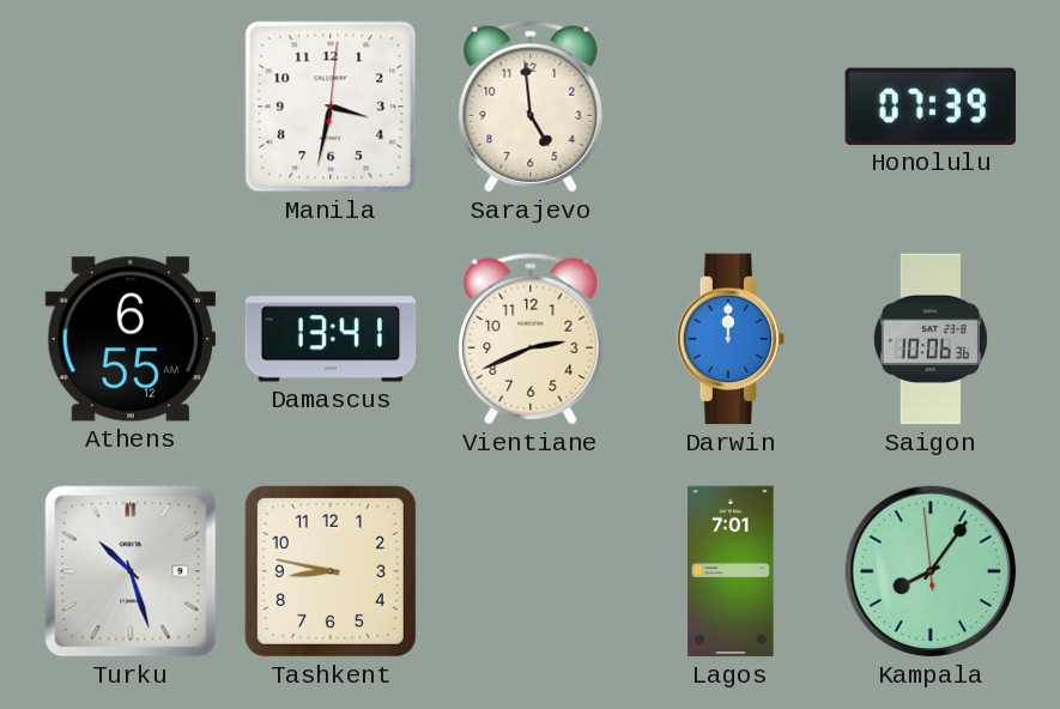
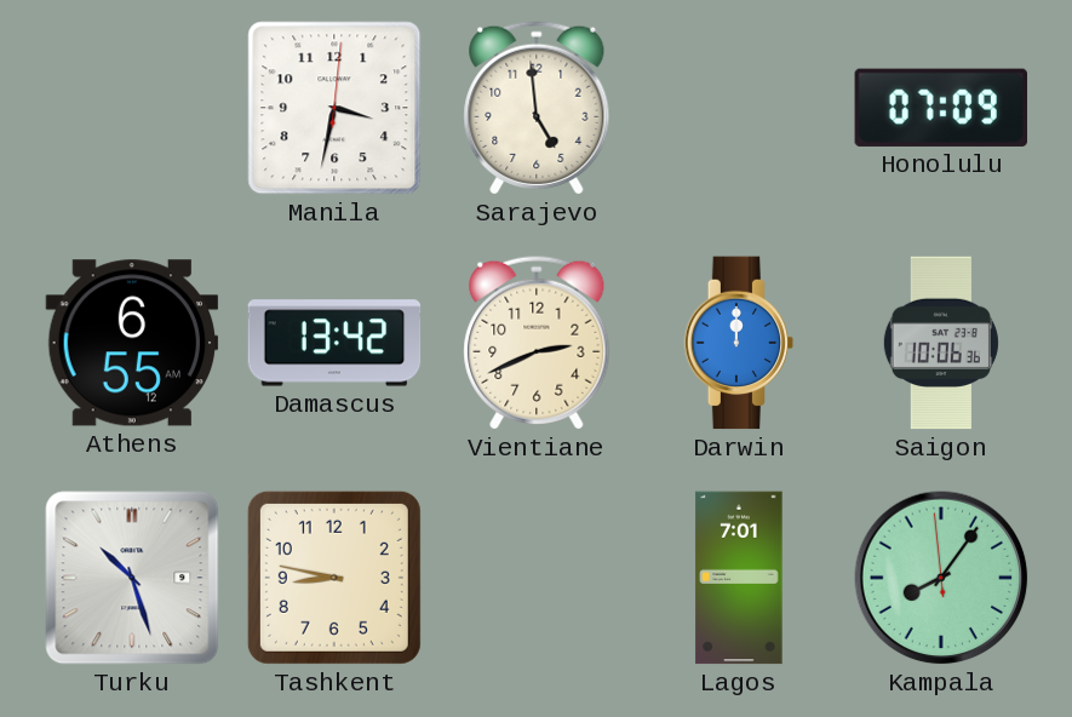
Honolulu: 07:39 -> 07:09 (940, 108)
Damascus: 13:41 -> 13:42 (334, 343)
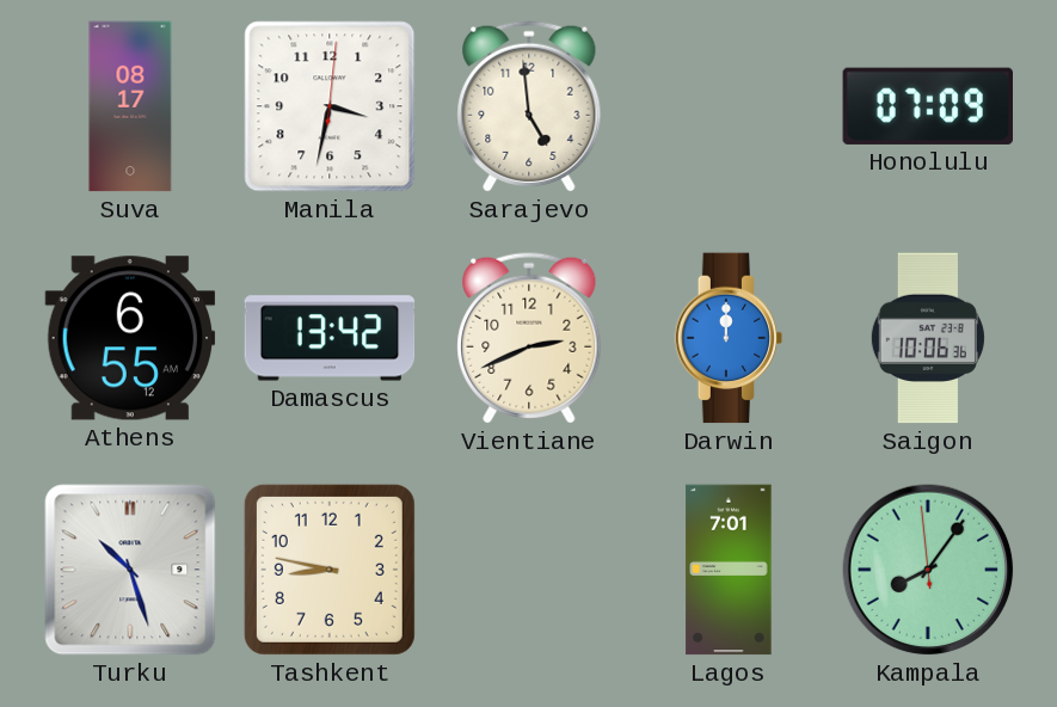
Suva: none -> 08:17 (130, 106)
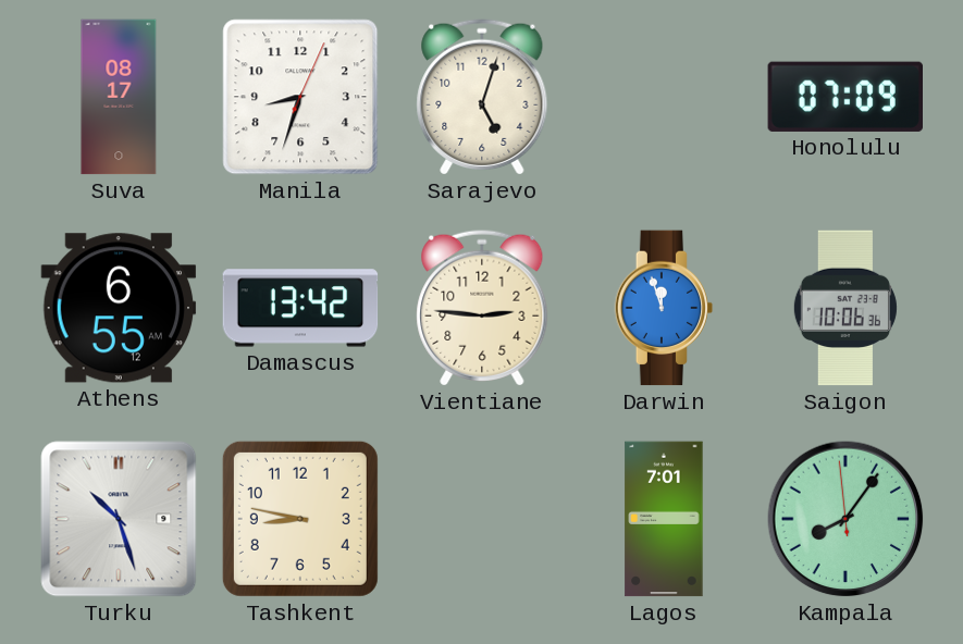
Manila: 3:32 -> 8:33 (300, 97)
Sarajevo: 4:59 -> 5:03 (482, 97)
Vientiane: 2:41 -> 2:46 (482, 308)
Darwin: 12:00 -> 11:57 (664, 308)
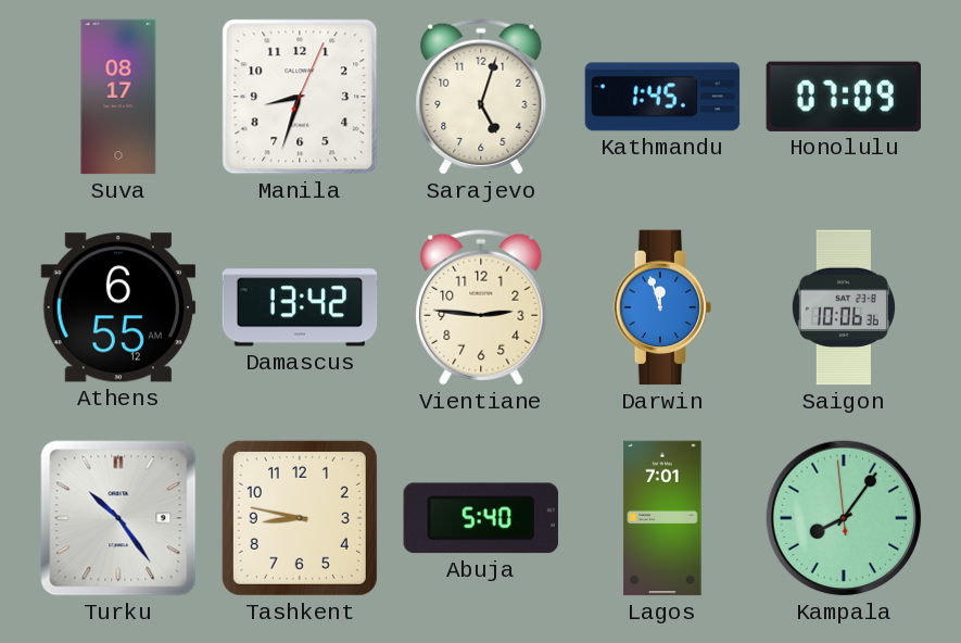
Kathmandu: none -> 1:45 (662, 97)
Turku: 10:27 -> 10:24 (118, 518)
Abuja: none -> 5:40 (481, 518)
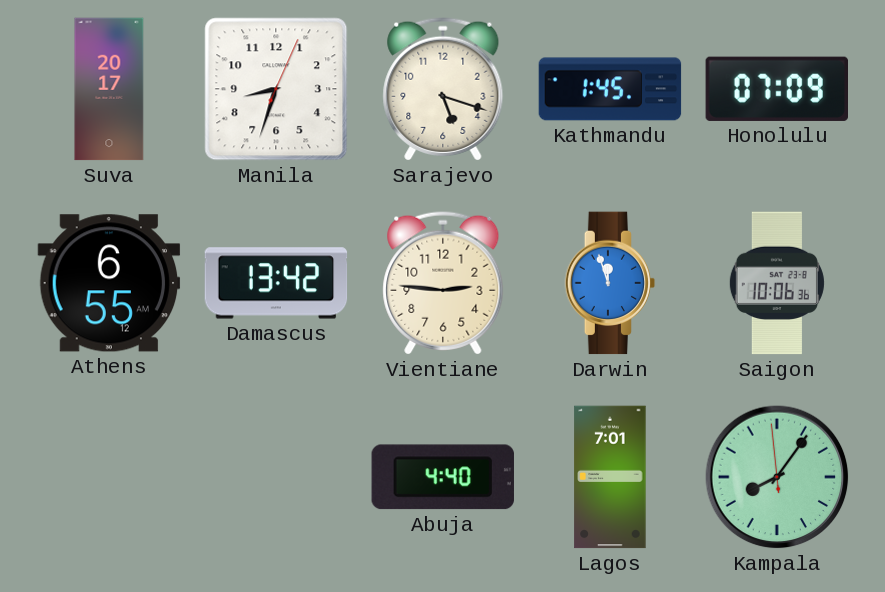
Suva: 08:17 -> 20:17 (109, 89)
Sarajevo: 5:03 -> 5:18 (443, 89)
Turku: 10:24 -> none (118, 518)
Tashkent: 8:47 -> none (300, 518)
Abuja: 5:40 -> 4:40 (443, 477)
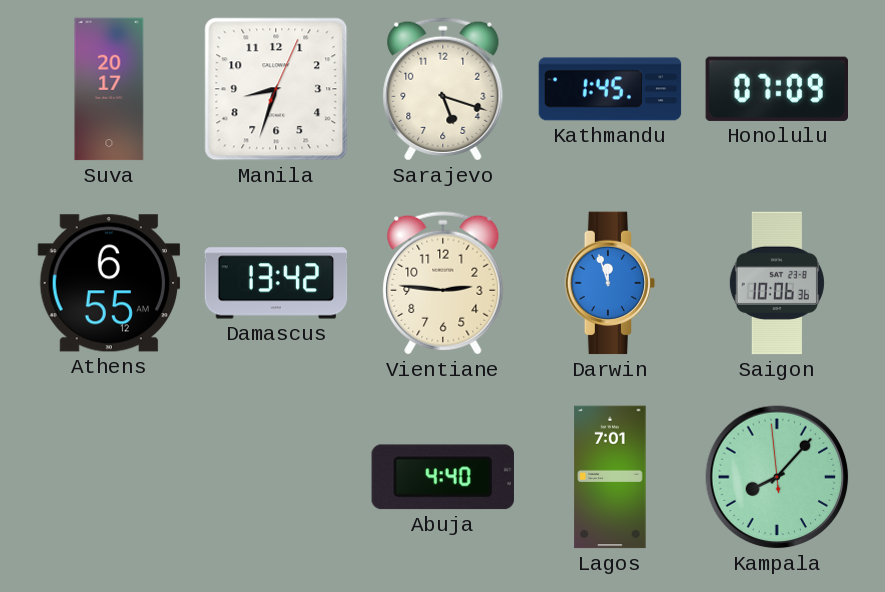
Kampala: 8:05 -> 8:06 (777, 477)
